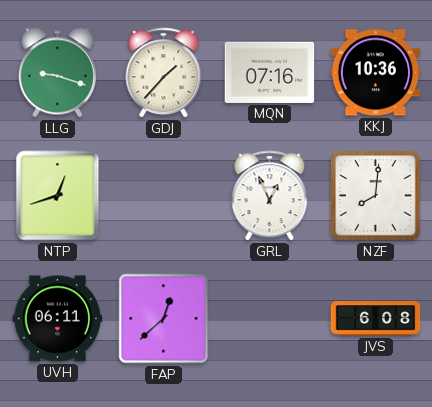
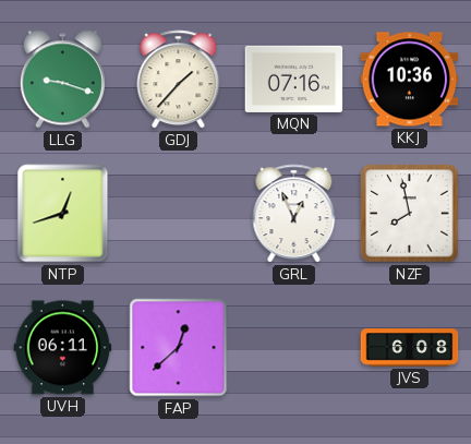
NZF: 8:01 -> 7:58 (410, 214)
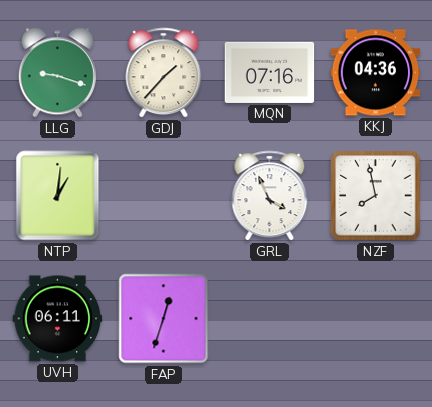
KKJ: 10:36 -> 04:36 (376, 73)
NTP: 12:42 -> 1:01 (58, 196)
GRL: 12:56 -> 3:56 (270, 196)
FAP: 12:38 -> 12:33 (164, 319)
JVS: 6:08 -> none (410, 348)
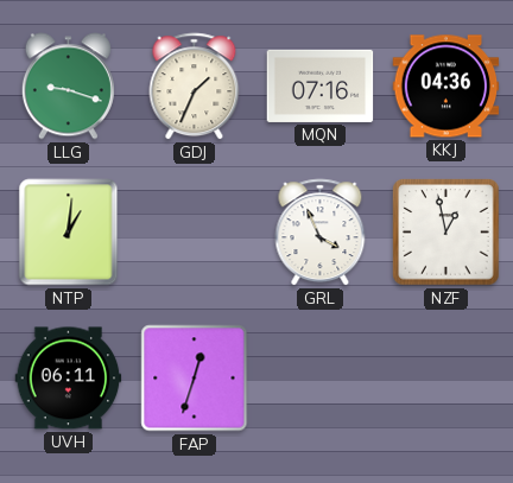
GDJ: 1:37 -> 1:34 (195, 87)
NZF: 7:58 -> 12:58 (446, 233)
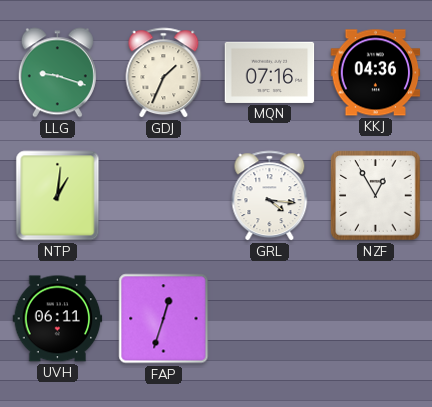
GRL: 3:56 -> 4:16 (270, 196)
NZF: 12:58 -> 12:55 (376, 196)
